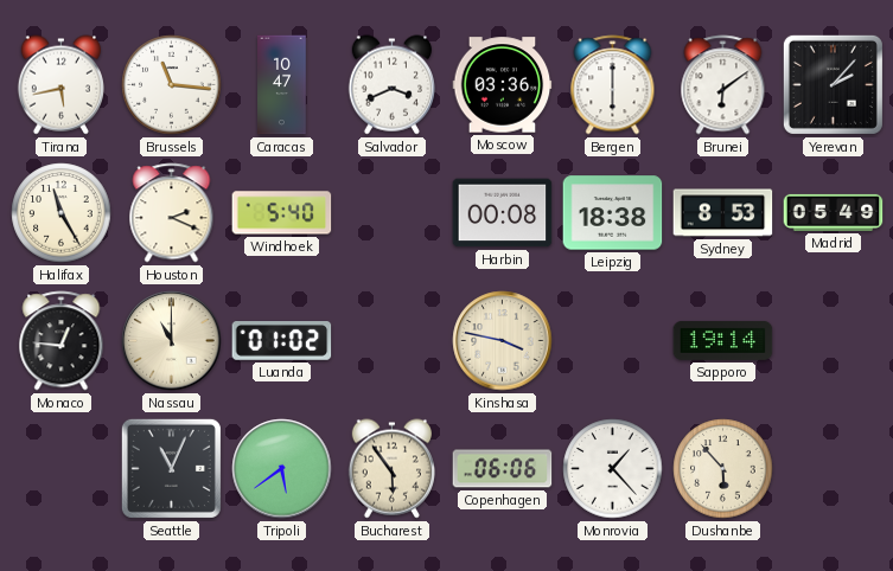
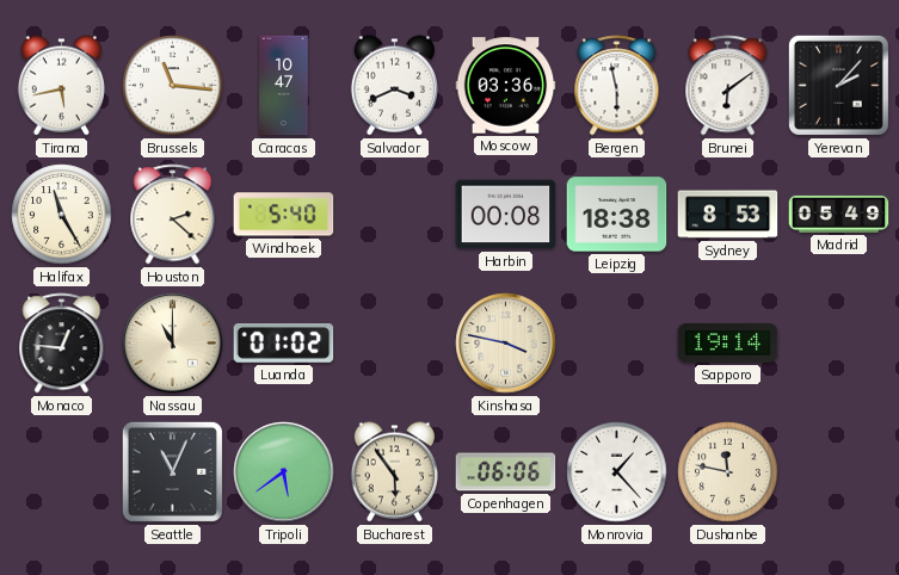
Bergen: 6:00 -> 5:58 (617, 86)
Houston: 2:19 -> 2:22 (173, 215)
Dushanbe: 5:53 -> 11:47 (728, 472)
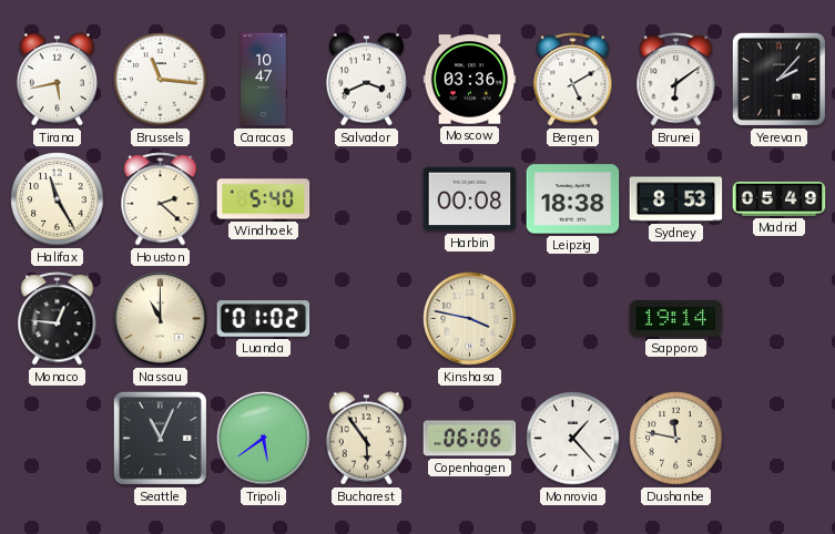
Bergen: 5:58 -> 5:10 (573, 80)
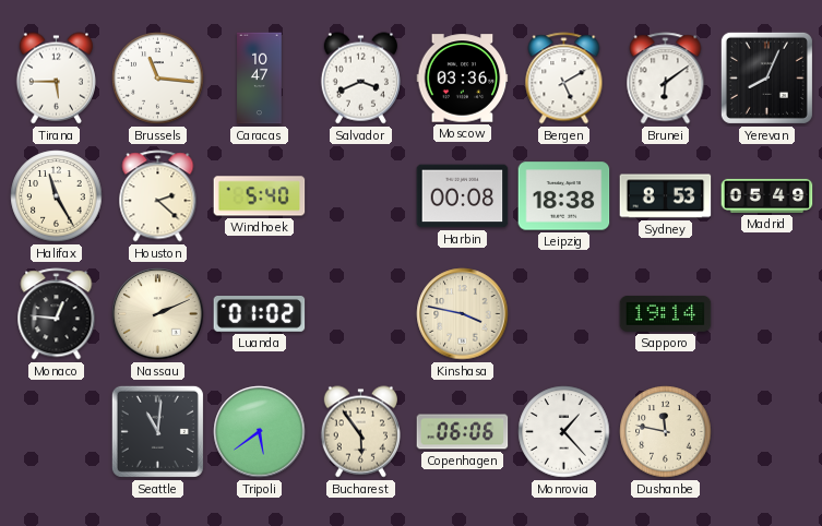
Tirana: 5:43 -> 5:45 (56, 79)
Yerevan: 2:07 -> 8:04 (766, 77)
Nassau: 11:00 -> 2:11 (158, 314)
Seattle: 11:04 -> 11:01 (157, 431)
